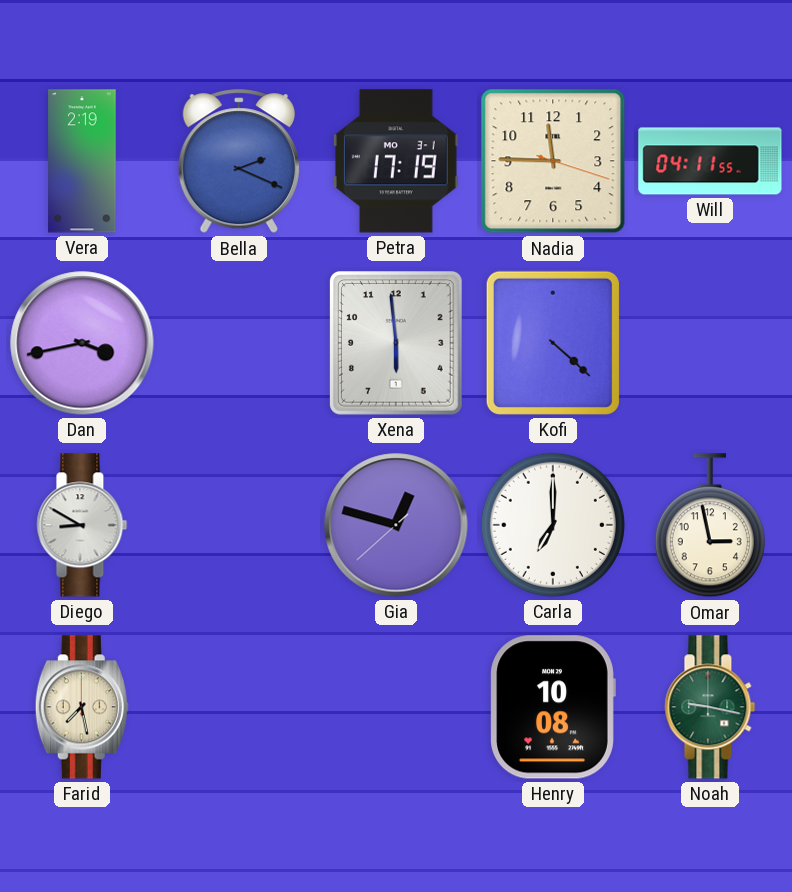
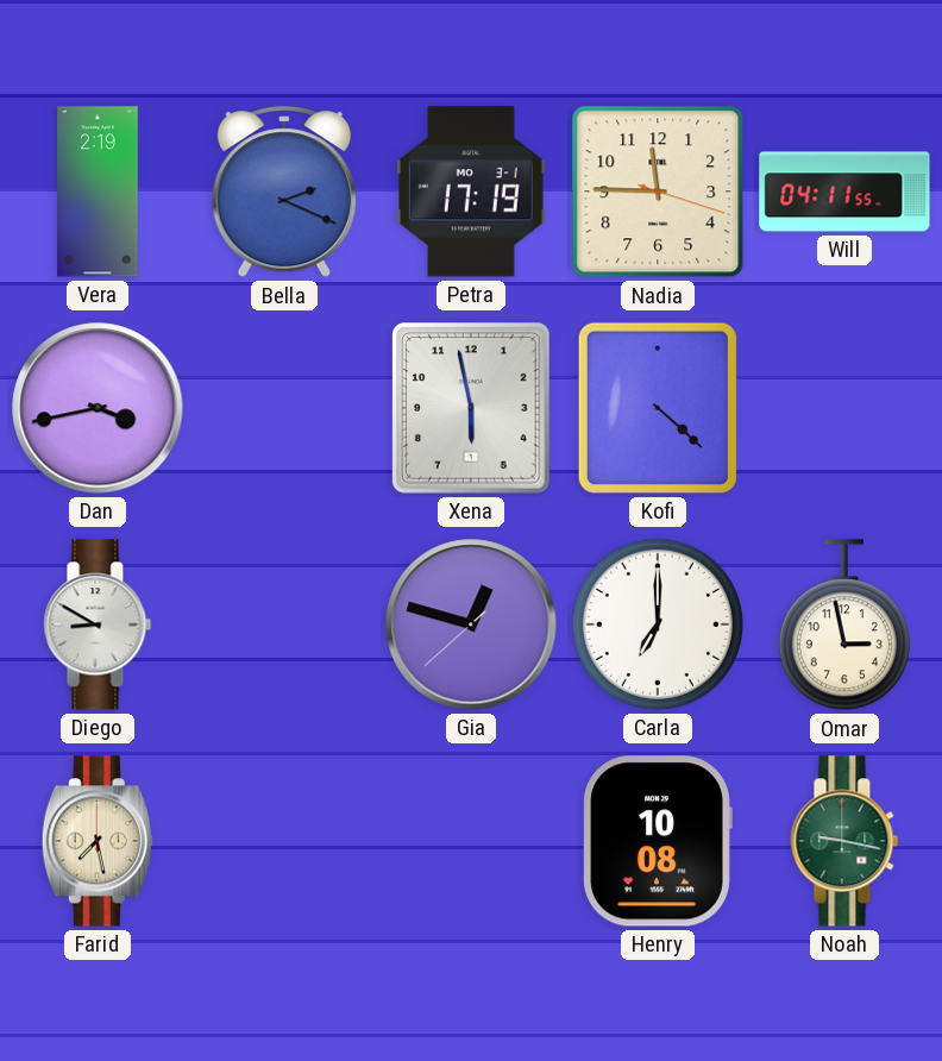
Xena: 5:59 -> 5:58 (472, 408)
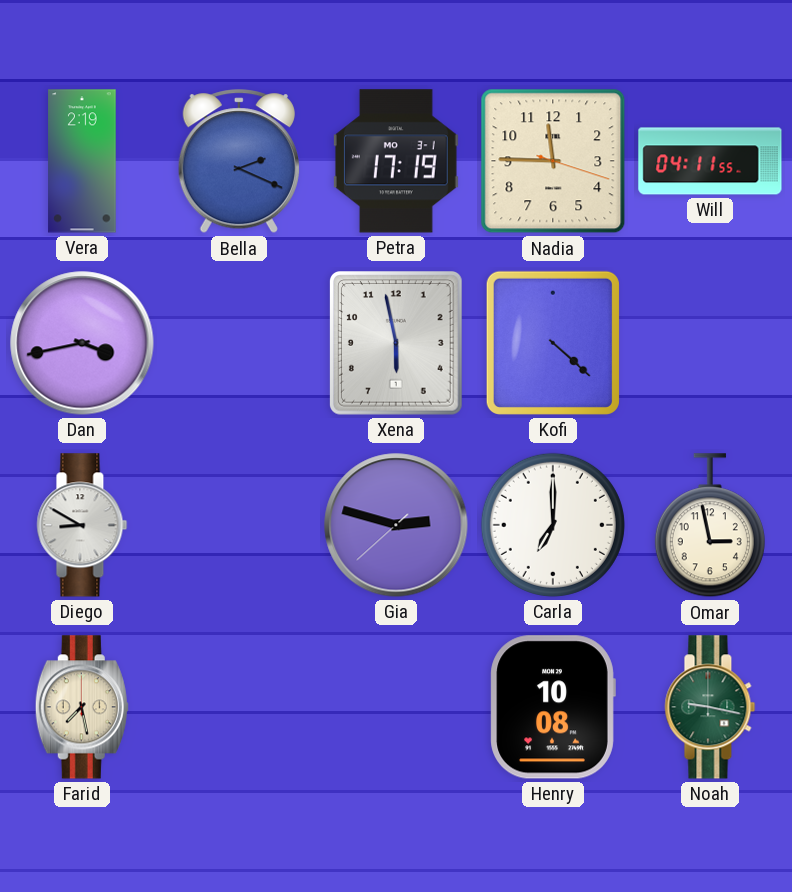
Gia: 12:47 -> 2:47 (396, 525)
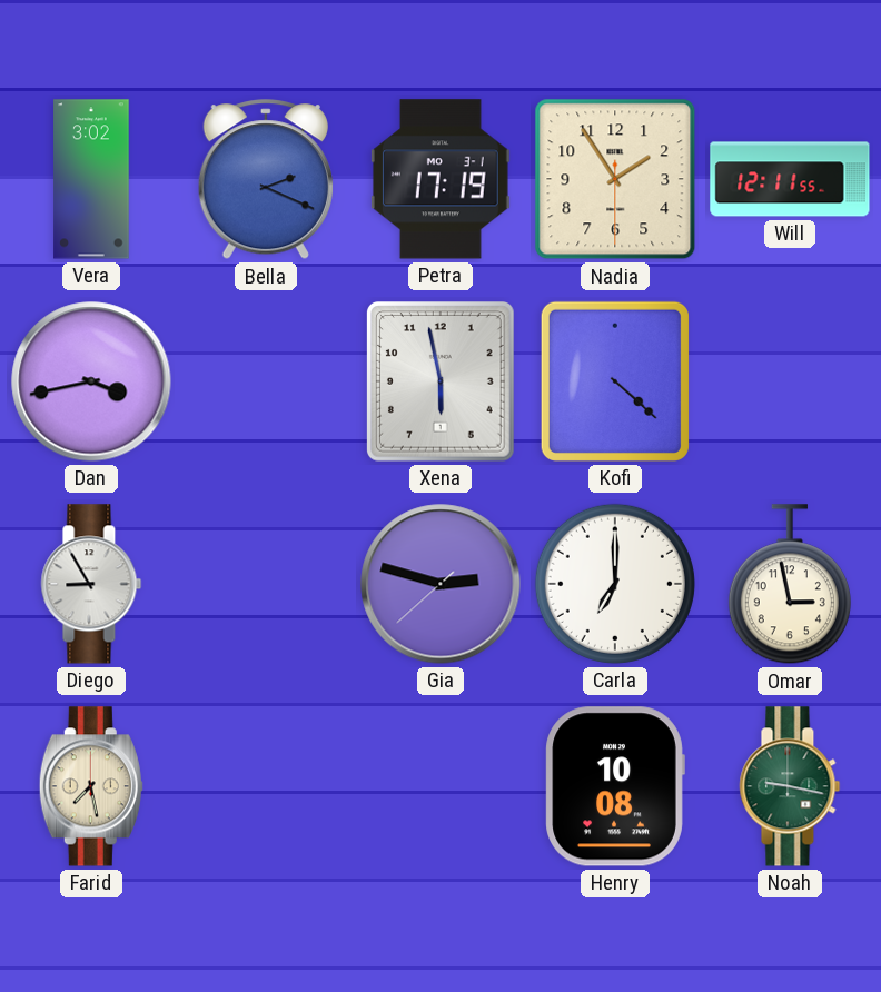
Vera: 2:19 -> 3:02 (91, 179)
Nadia: 11:45 -> 1:54 (615, 179)
Will: 04:11 -> 12:11 (790, 179)
Diego: 8:50 -> 8:55 (91, 584)
